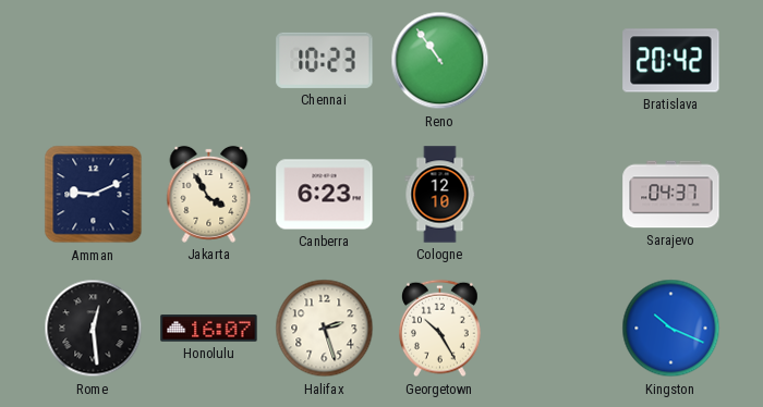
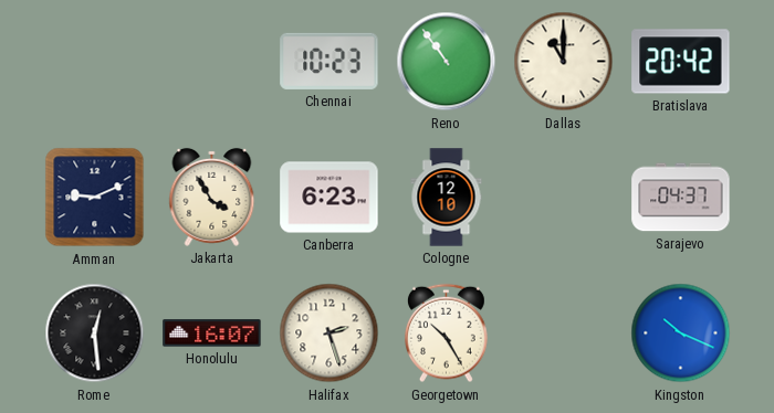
Dallas: none -> 11:00 (564, 62)
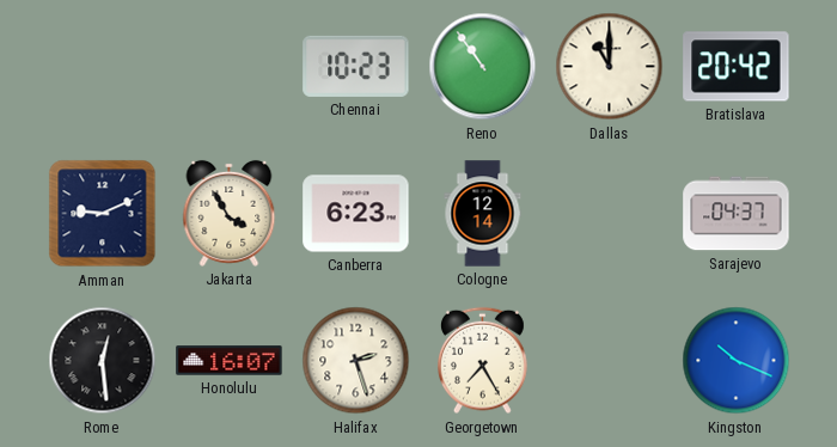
Cologne: 12:10 -> 12:14 (483, 214)
Georgetown: 10:25 -> 7:25 (483, 361)
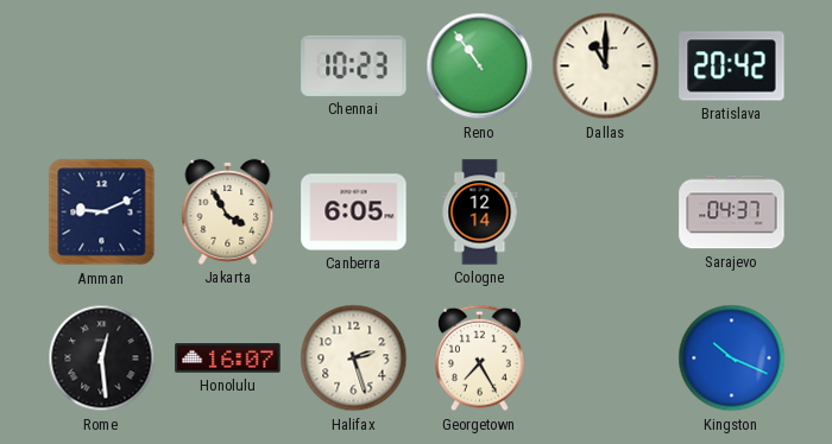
Canberra: 6:23 -> 6:05 (354, 213)
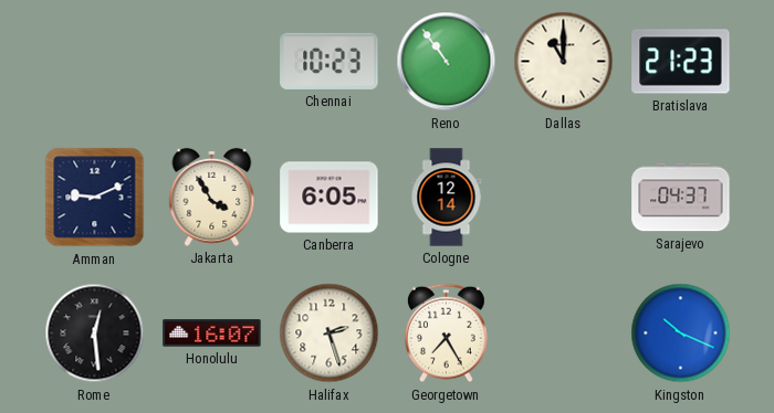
Bratislava: 20:42 -> 21:23 (681, 62)
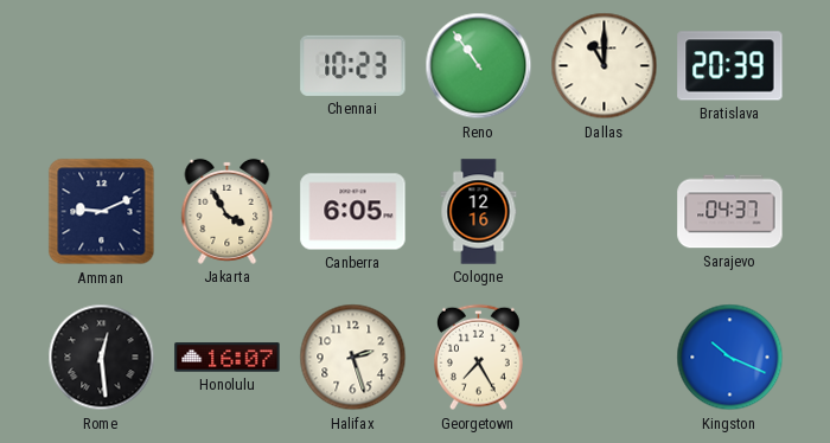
Bratislava: 21:23 -> 20:39 (730, 66)
Cologne: 12:14 -> 12:16 (479, 212)
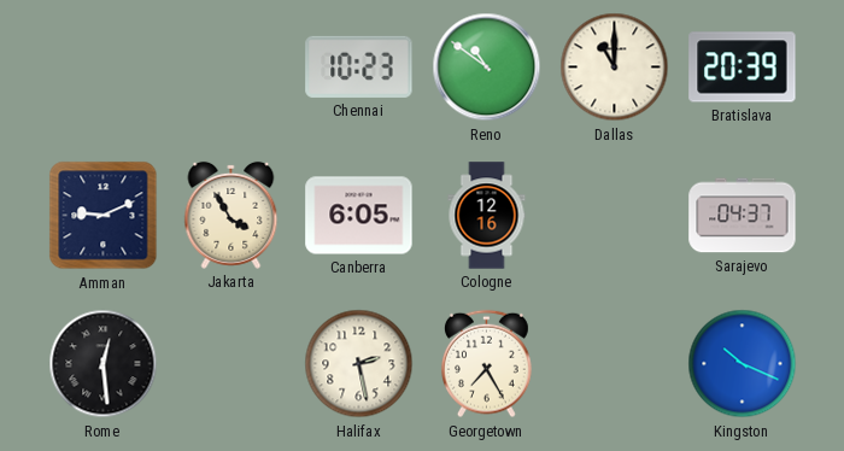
Reno: 10:54 -> 10:51 (487, 68)
Honolulu: 16:07 -> none (228, 358)
Halifax: 2:27 -> 2:28 (359, 364)
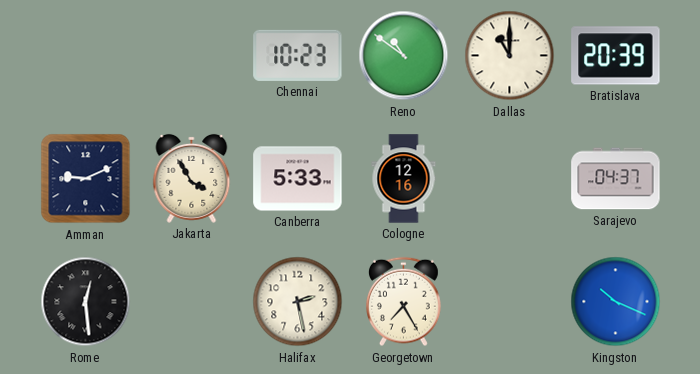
Canberra: 6:05 -> 5:33 (298, 179)
